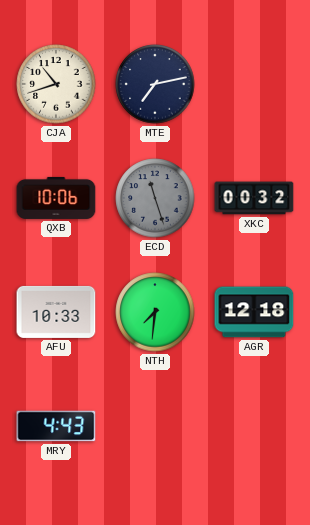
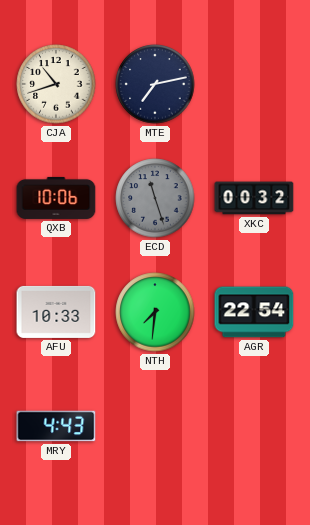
AGR: 12:18 -> 22:54 (254, 312)
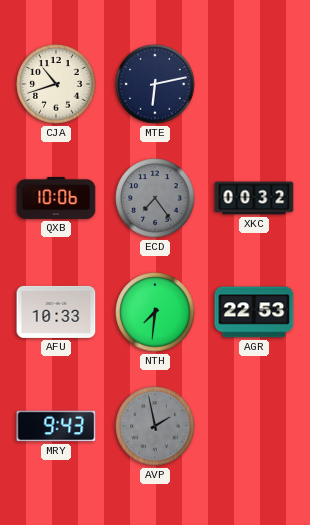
MTE: 7:13 -> 6:13 (155, 84)
ECD: 11:27 -> 7:24 (155, 198)
AGR: 22:54 -> 22:53 (254, 312)
MRY: 4:43 -> 9:43 (56, 426)
AVP: none -> 1:58 (155, 426)
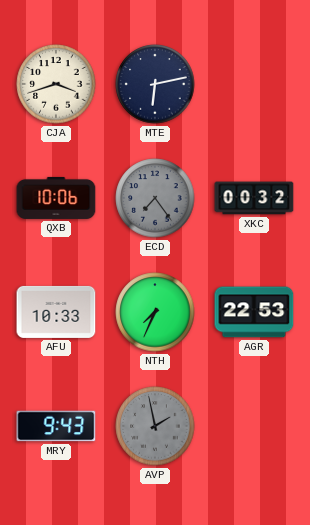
CJA: 10:42 -> 3:42 (56, 84)
NTH: 7:31 -> 7:34 (155, 312)
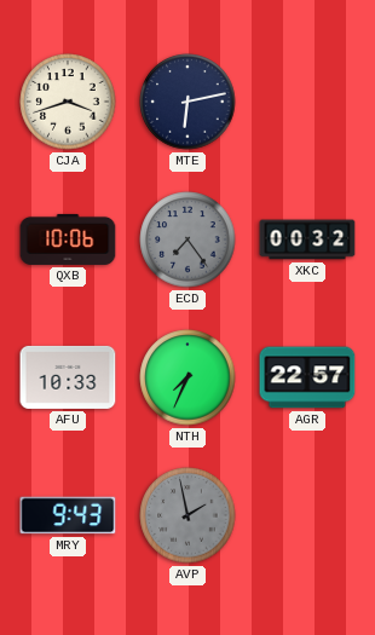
AGR: 22:53 -> 22:57 (307, 377)
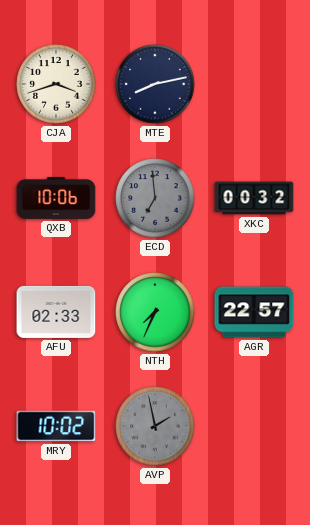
MTE: 6:13 -> 8:13 (155, 84)
ECD: 7:24 -> 6:59 (155, 198)
AFU: 10:33 -> 02:33 (56, 312)
MRY: 9:43 -> 10:02 (56, 426)
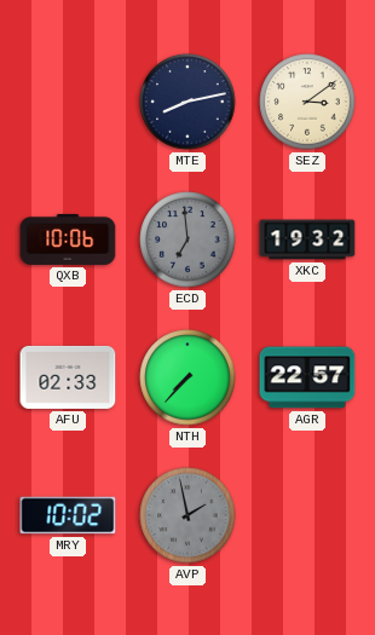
CJA: 3:42 -> none (56, 84)
SEZ: none -> 3:09 (307, 102)
XKC: 00:32 -> 19:32 (307, 239)
NTH: 7:34 -> 7:37 (187, 377)
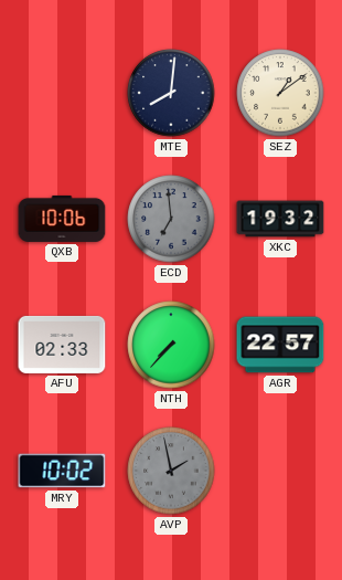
MTE: 8:13 -> 8:01 (171, 93)
SEZ: 3:09 -> 1:09 (280, 93)
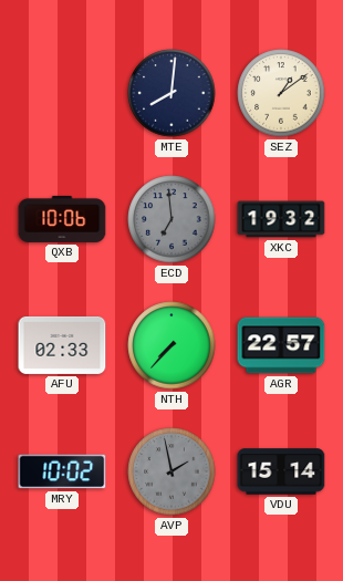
VDU: none -> 15:14 (281, 471)
